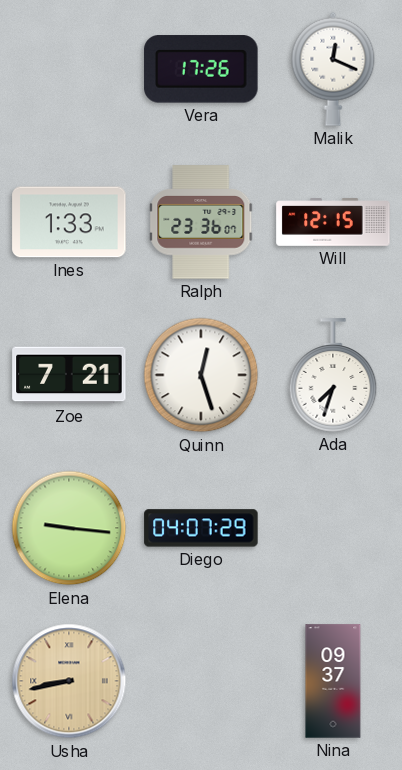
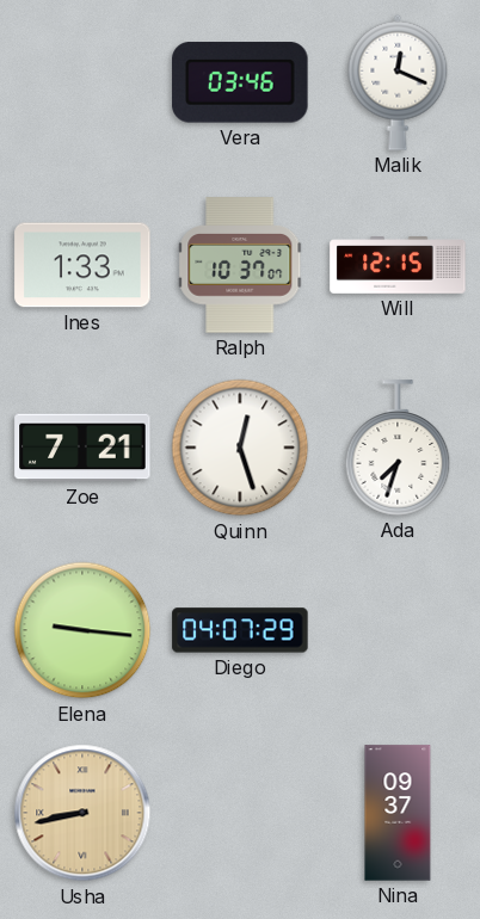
Vera: 17:26 -> 03:46 (240, 82)
Ralph: 23:36 -> 10:37 (241, 265)
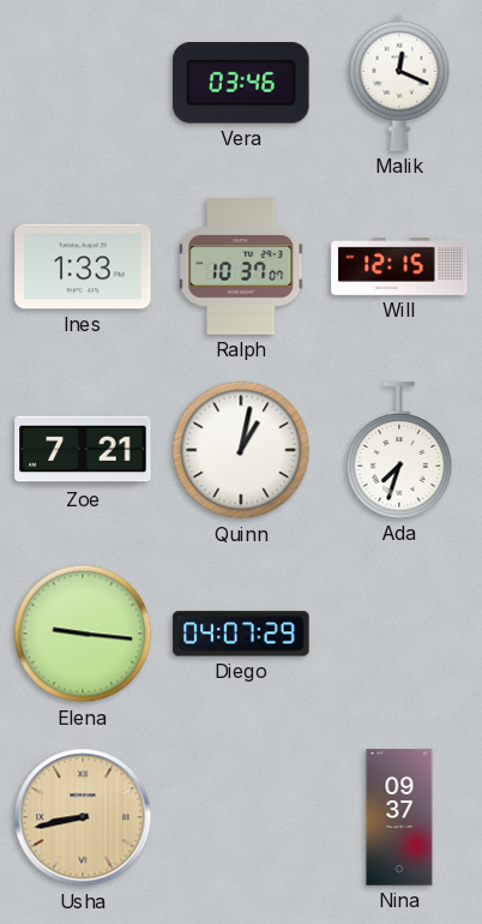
Quinn: 12:27 -> 1:02 (241, 450)
